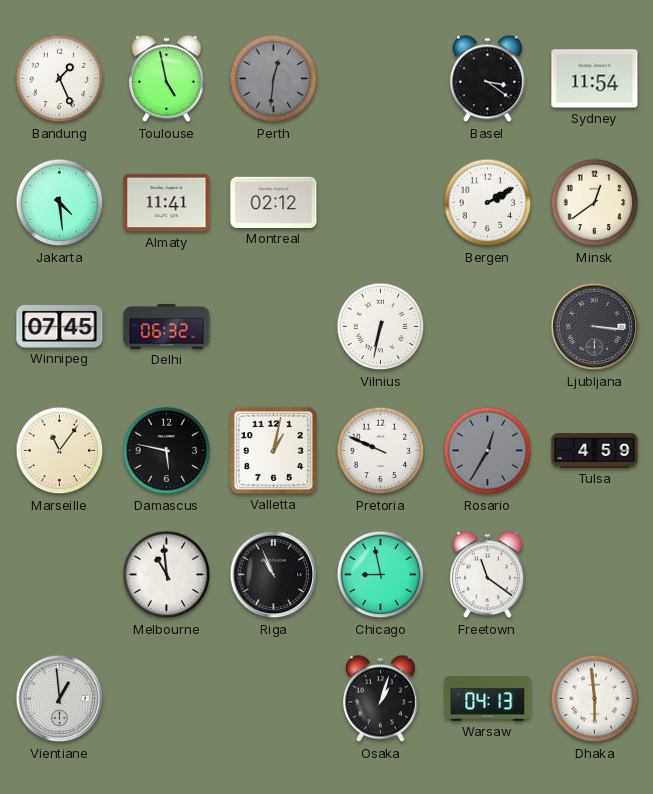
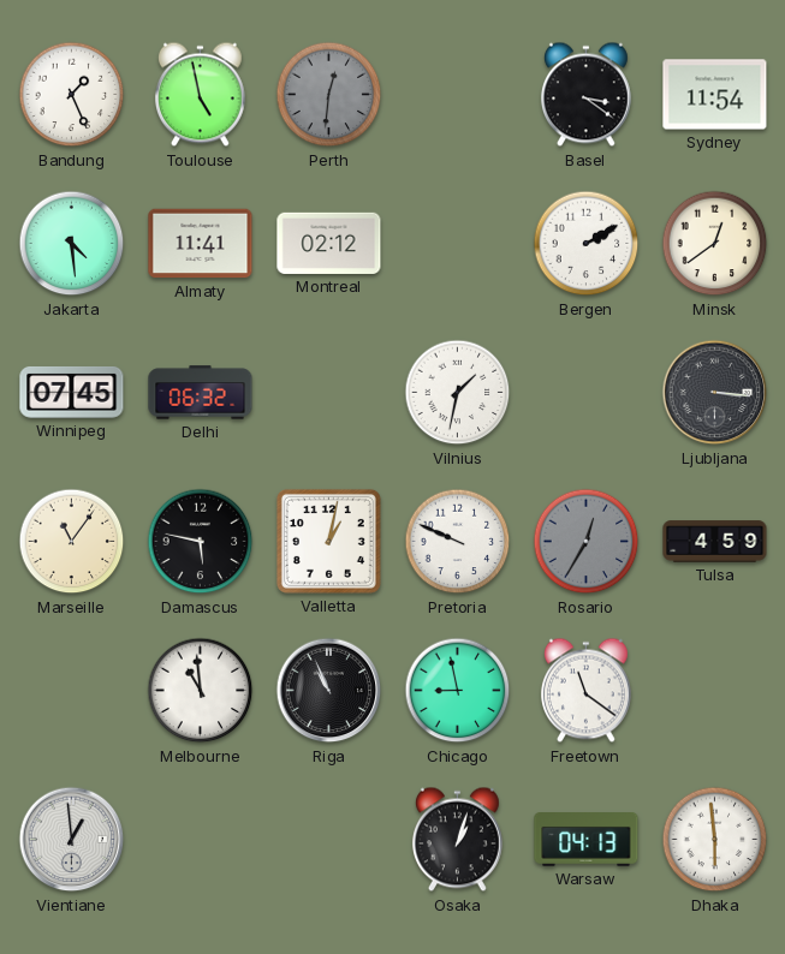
Vilnius: 6:32 -> 1:32 (458, 393)
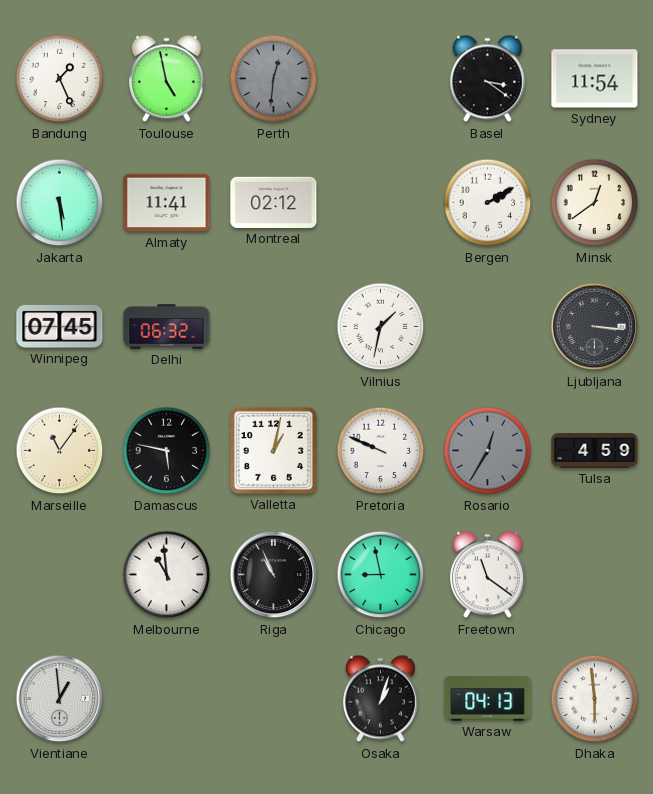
Jakarta: 4:29 -> 5:29 (60, 203)
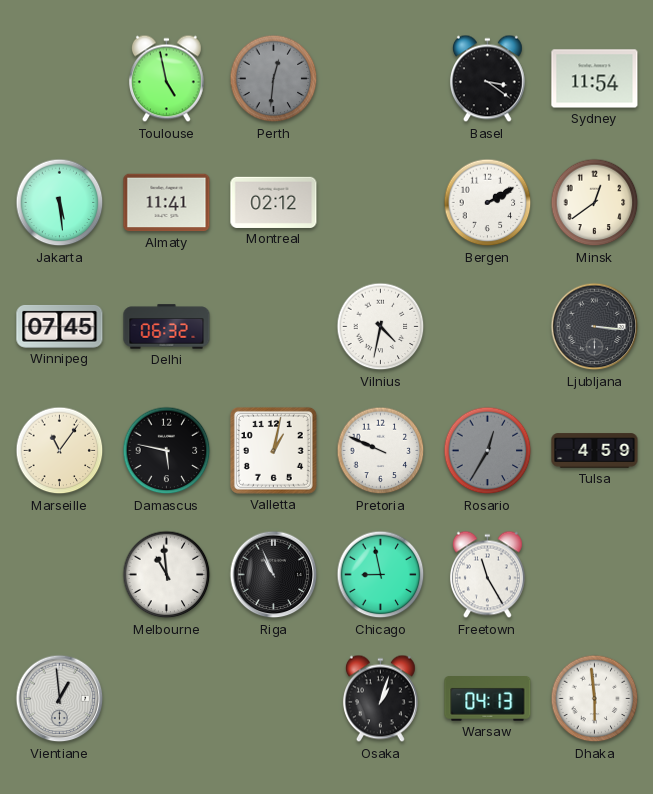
Bandung: 1:26 -> none (60, 79)
Vilnius: 1:32 -> 4:32 (381, 327)
Freetown: 11:21 -> 11:25 (487, 575)
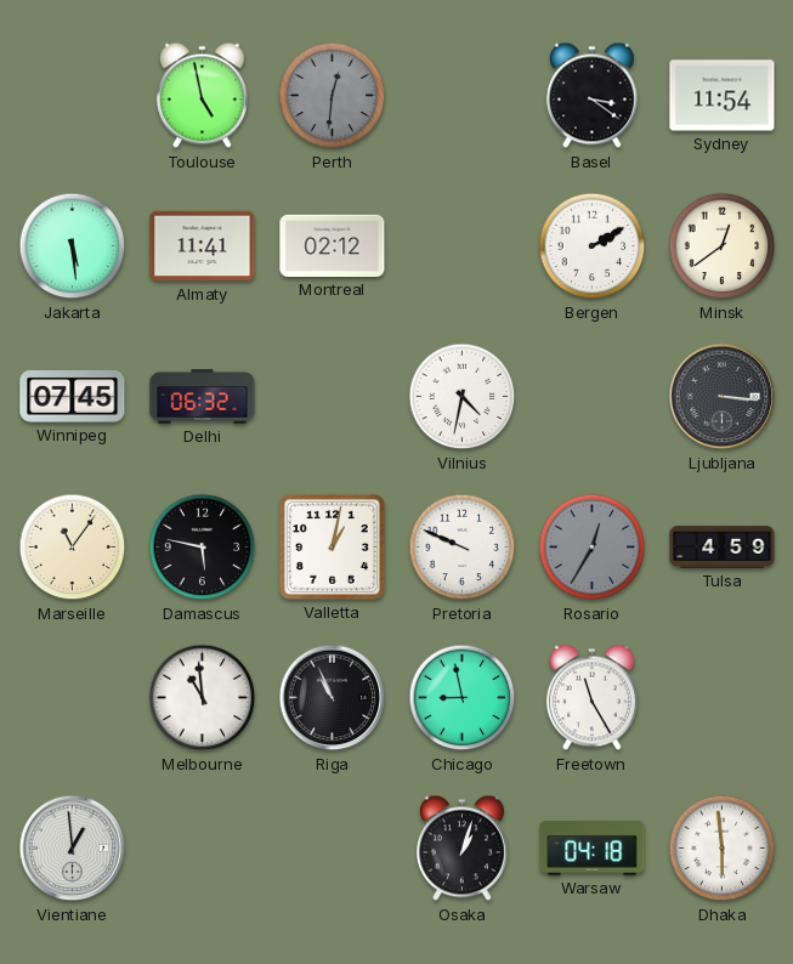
Warsaw: 04:13 -> 04:18 (593, 849)
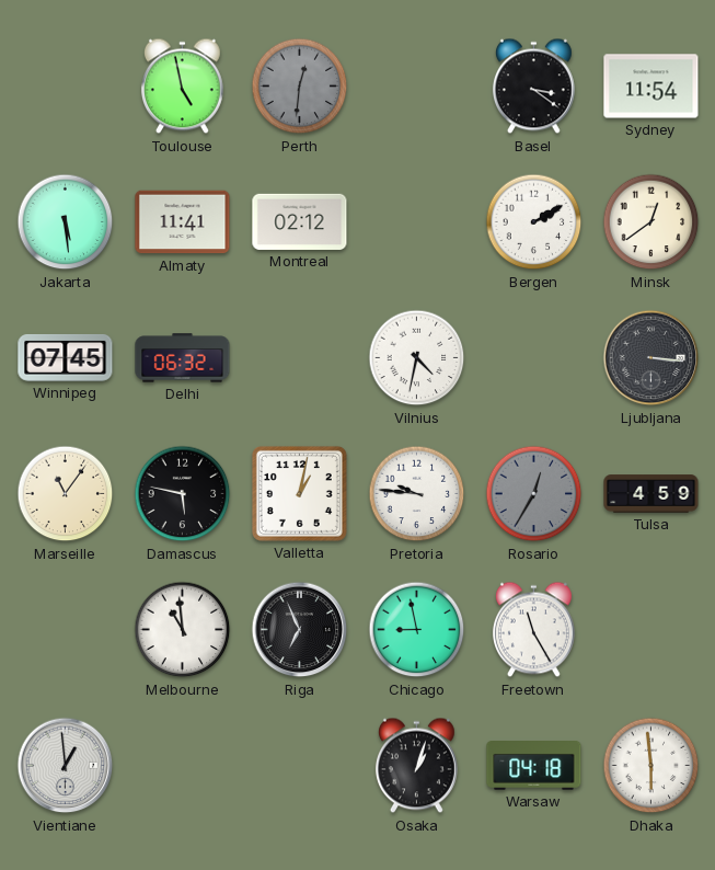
Pretoria: 9:49 -> 9:46 (417, 494)
Riga: 10:56 -> 6:56 (300, 630)
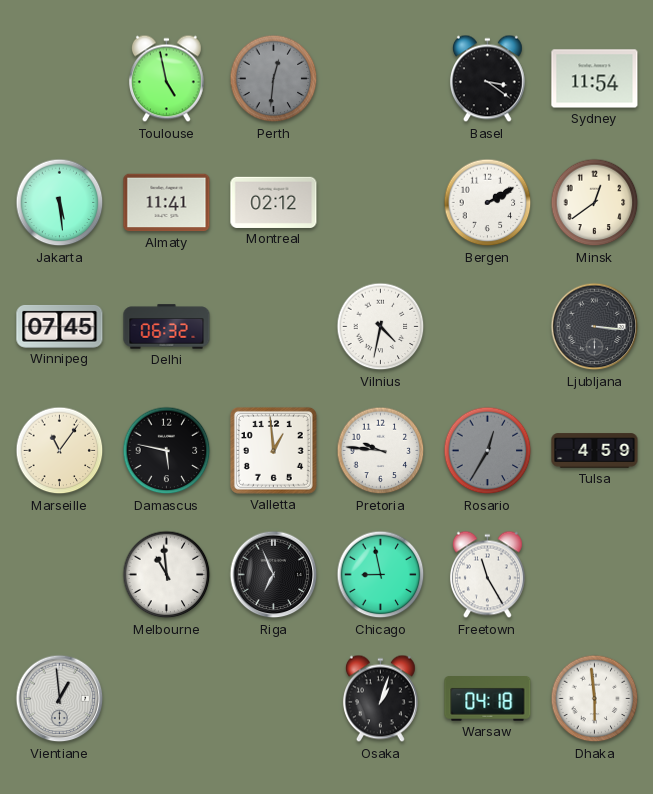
Valletta: 1:02 -> 12:59 (273, 450)
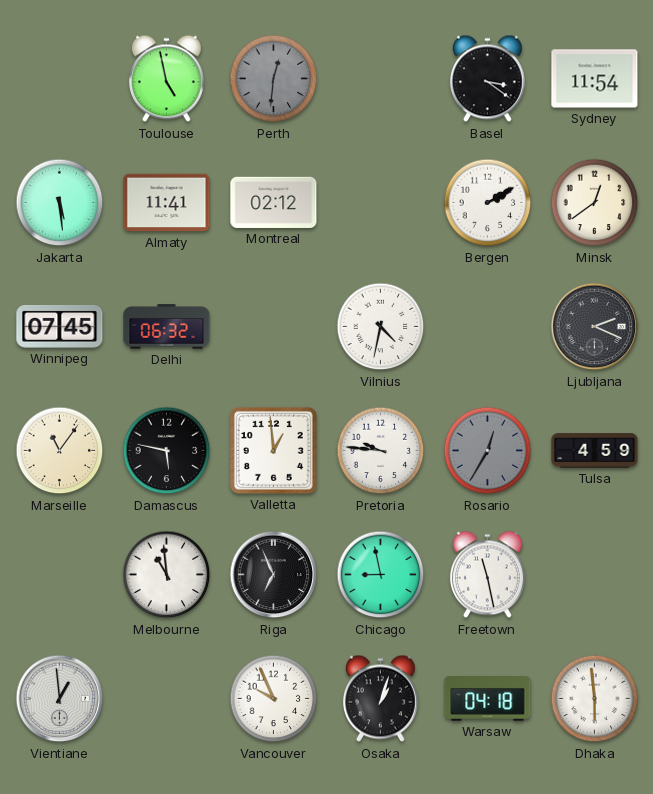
Ljubljana: 3:16 -> 2:19 (595, 327)
Freetown: 11:25 -> 11:28 (487, 575)
Vancouver: none -> 9:56 (274, 699)
